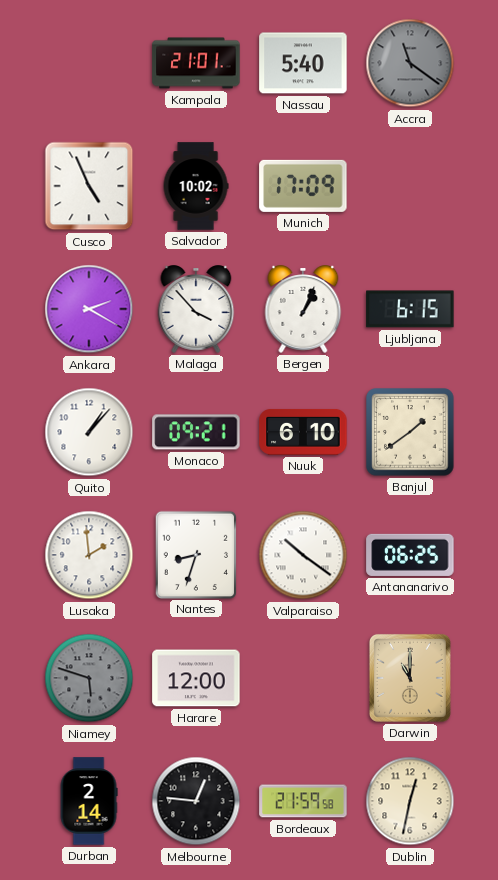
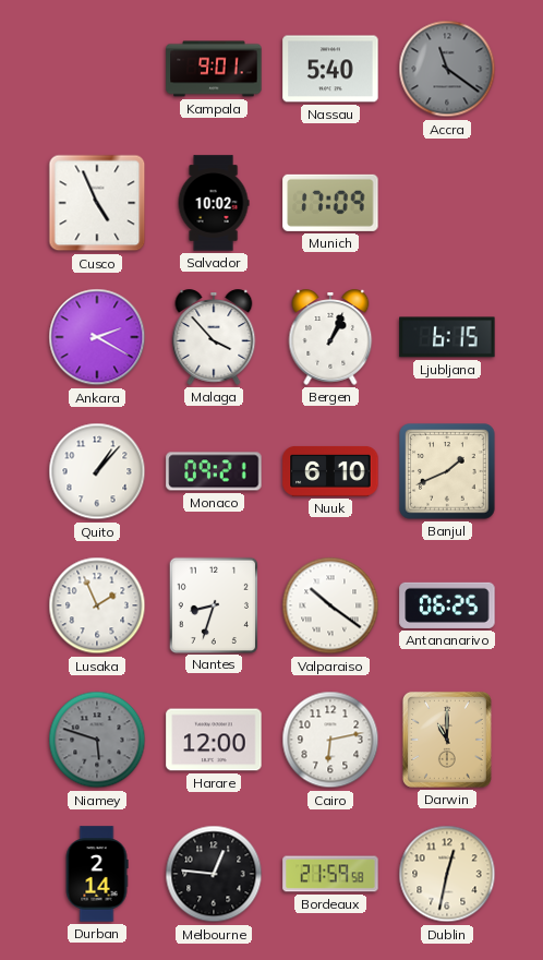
Kampala: 21:01 -> 9:01 (214, 69)
Banjul: 1:39 -> 1:41 (447, 471)
Lusaka: 1:59 -> 1:56 (97, 605)
Cairo: none -> 6:13 (330, 740)
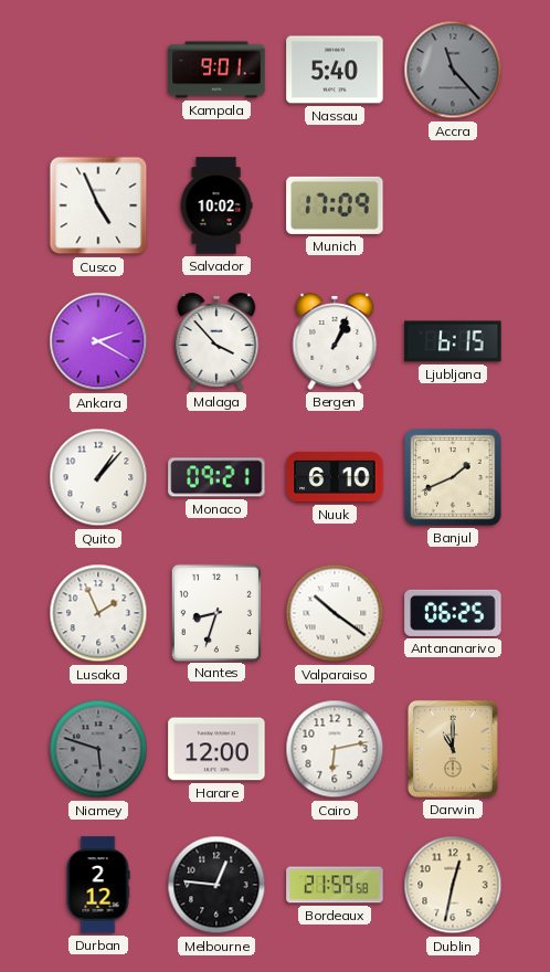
Accra: 11:21 -> 11:23 (453, 70)
Durban: 2:14 -> 2:12 (98, 885)
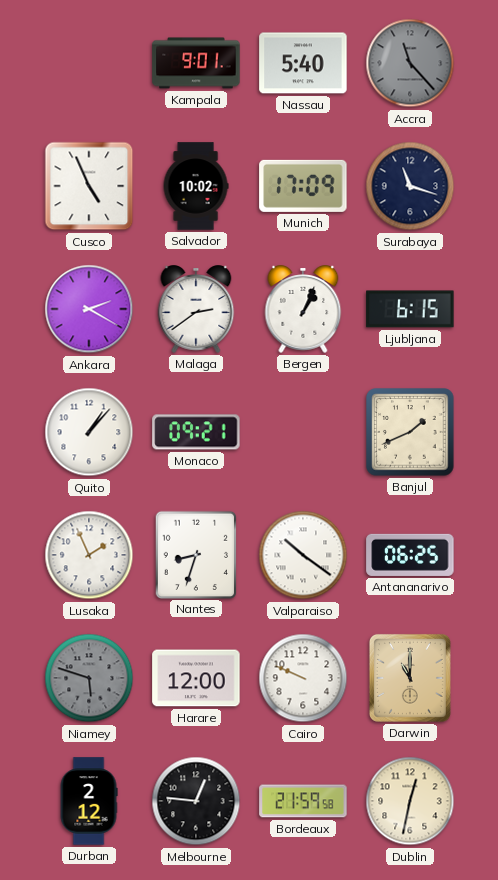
Surabaya: none -> 11:18 (410, 186)
Malaga: 3:53 -> 2:39 (196, 309)
Nuuk: 6:10 -> none (335, 477)
Cairo: 6:13 -> 9:49 (303, 678)
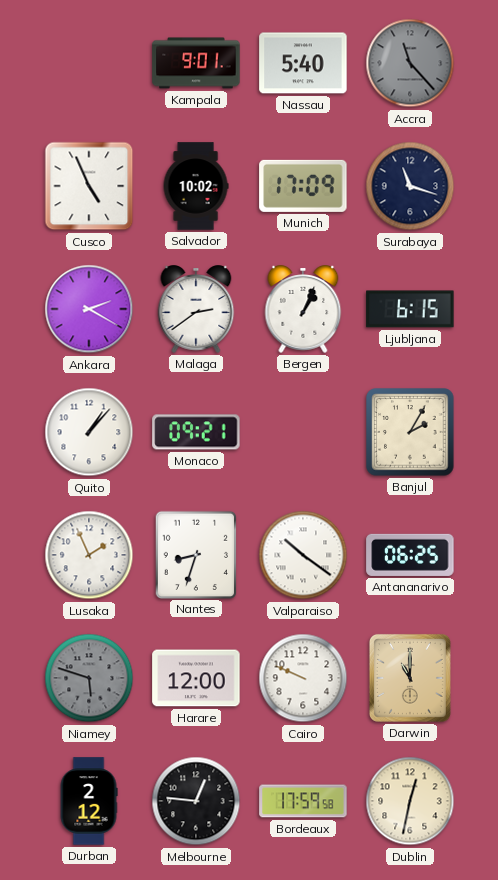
Banjul: 1:41 -> 2:05 (410, 432)
Bordeaux: 21:59 -> 17:59 (303, 801)
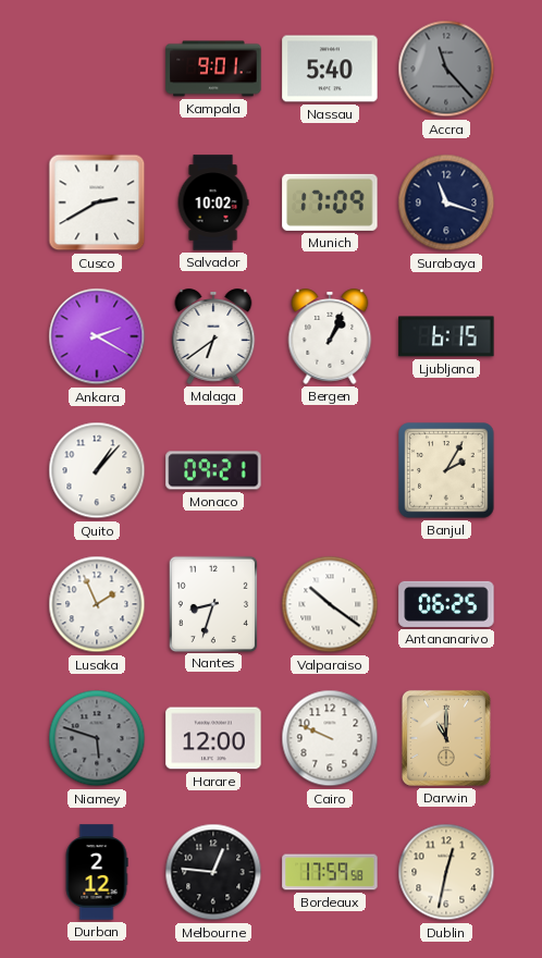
Cusco: 4:56 -> 2:40 (97, 202)
Malaga: 2:39 -> 6:39 (213, 336)
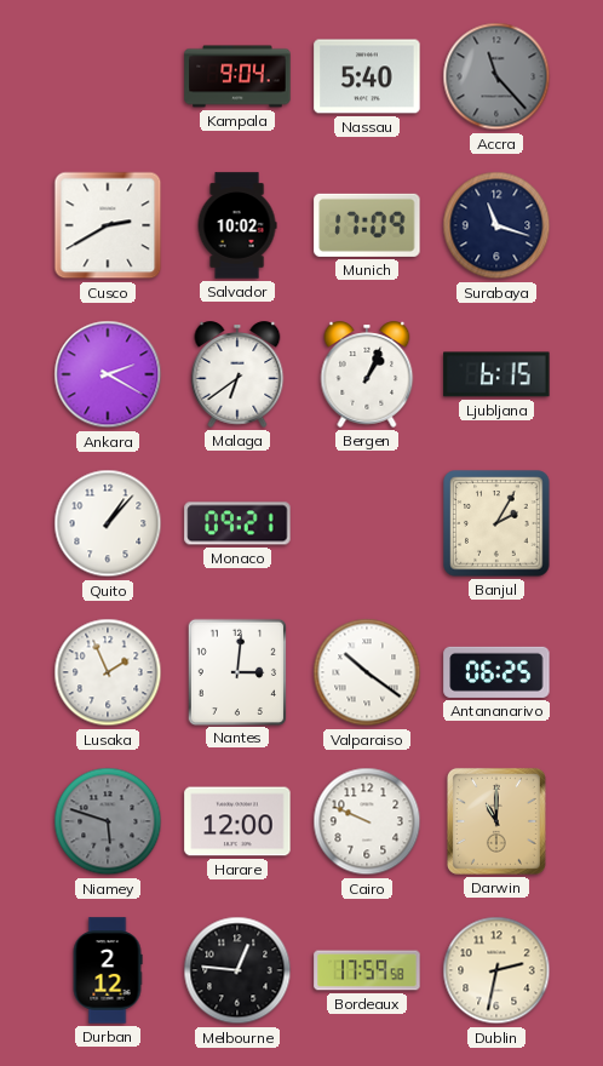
Kampala: 9:01 -> 9:04 (237, 76)
Nantes: 8:33 -> 3:01 (236, 671)
Dublin: 12:32 -> 2:32 (496, 970)
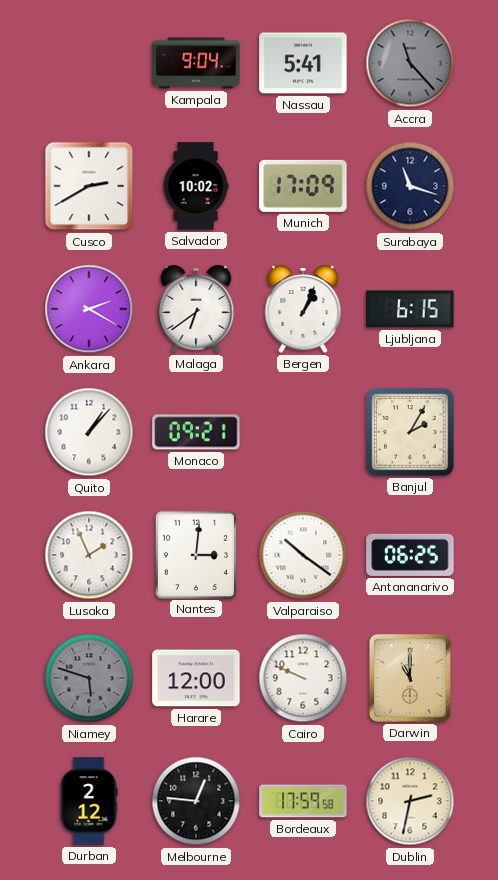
Nassau: 5:40 -> 5:41 (303, 63)
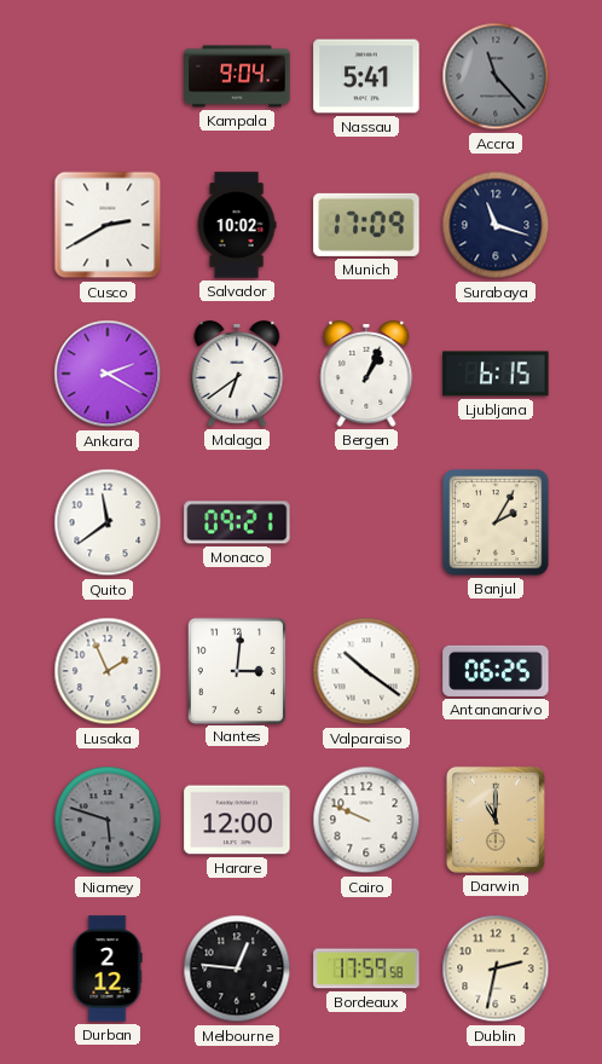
Quito: 1:07 -> 11:39 (108, 522)
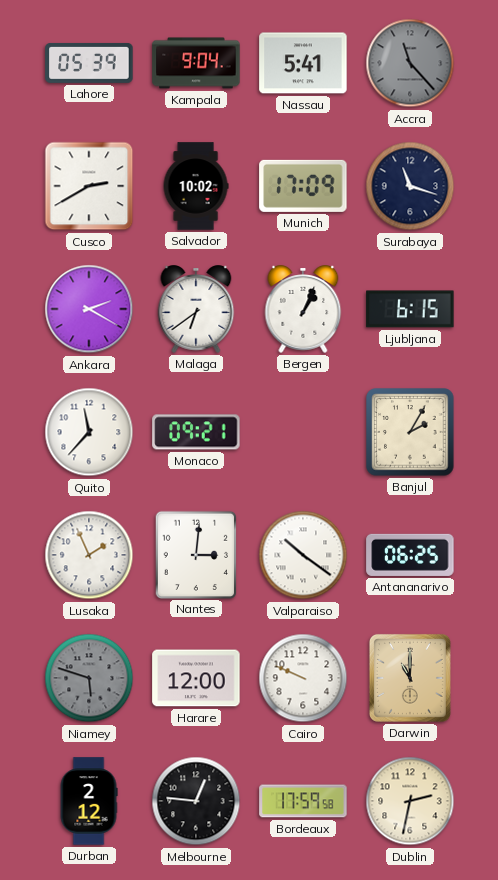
Lahore: none -> 05:39 (89, 63)
Quito: 11:39 -> 11:37 (89, 432)
